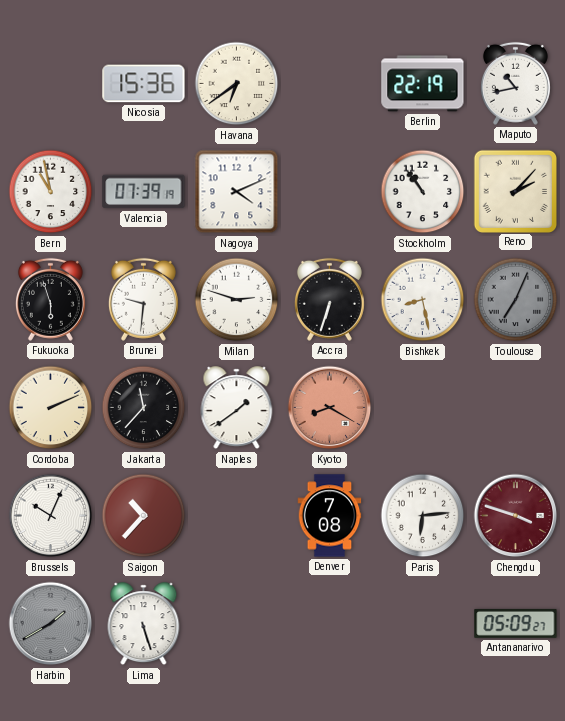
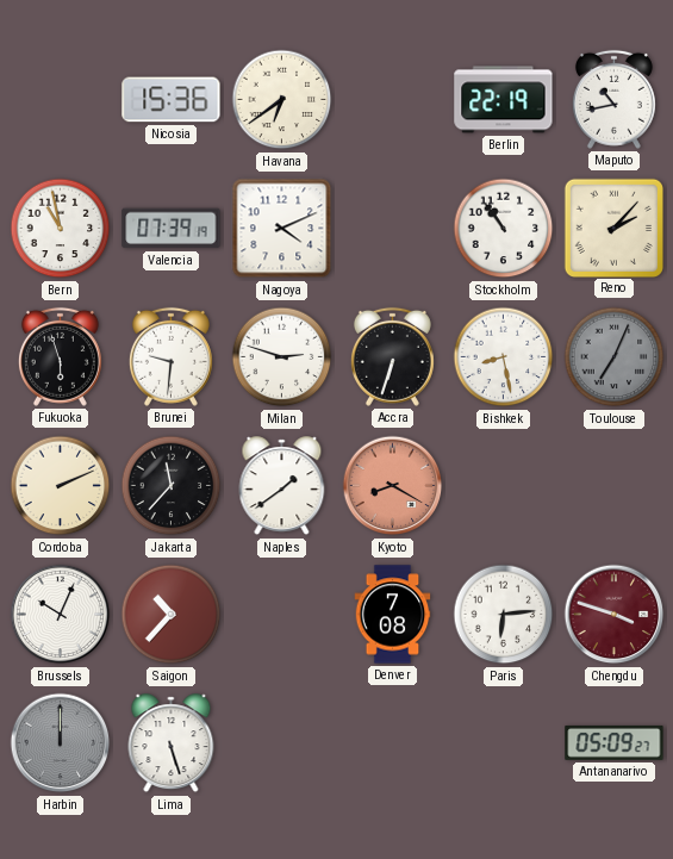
Harbin: 1:40 -> 12:00 (61, 743)
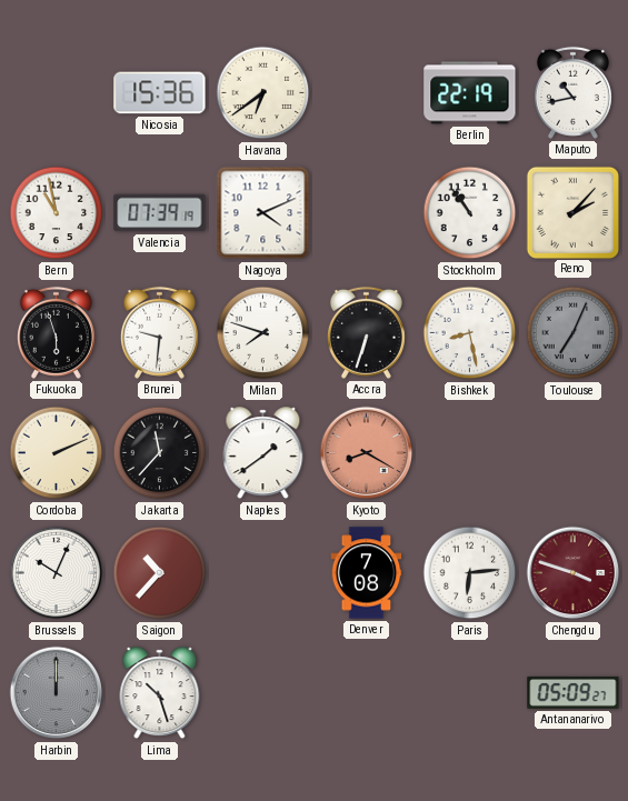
Milan: 2:48 -> 7:48 (263, 333)
Lima: 5:27 -> 10:27 (160, 693)
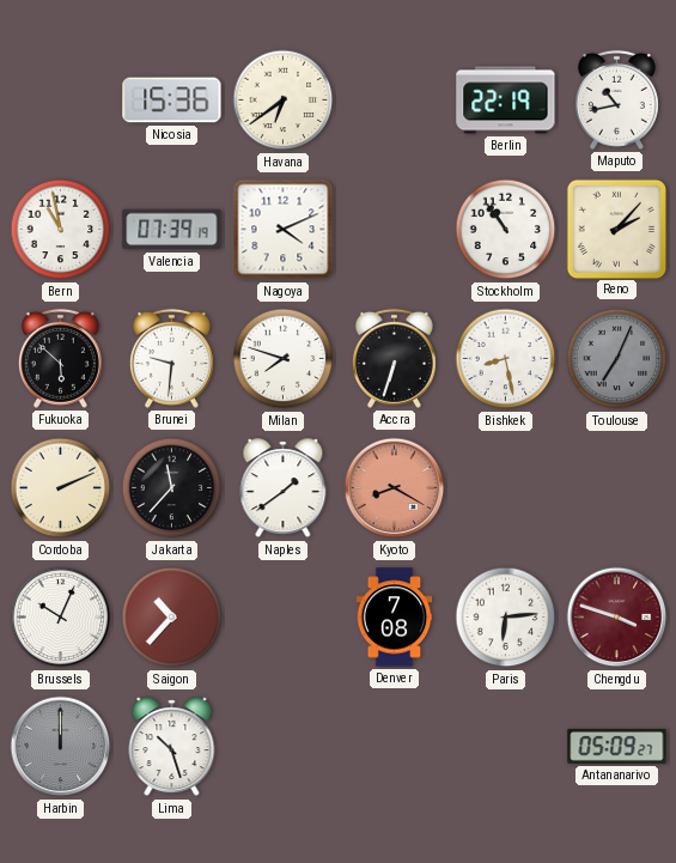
Fukuoka: 5:57 -> 5:52 (60, 358)
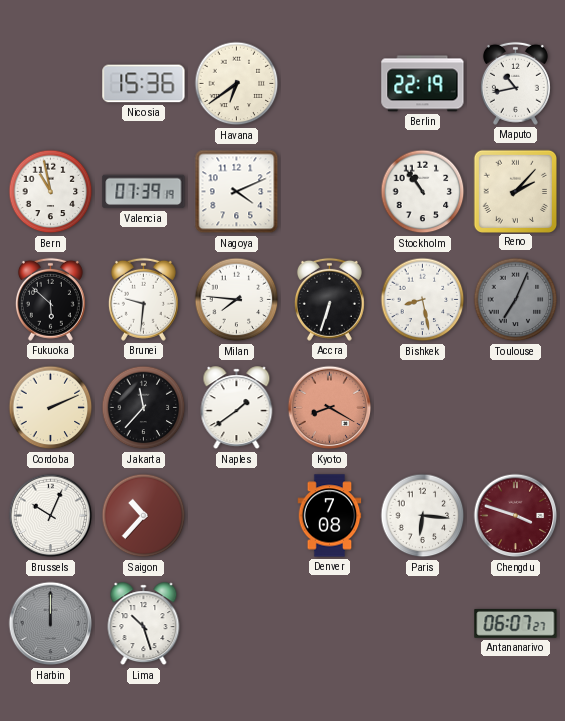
Milan: 7:48 -> 7:46 (237, 300)
Paris: 6:14 -> 6:16 (423, 516)
Antananarivo: 05:09 -> 06:07 (516, 623)
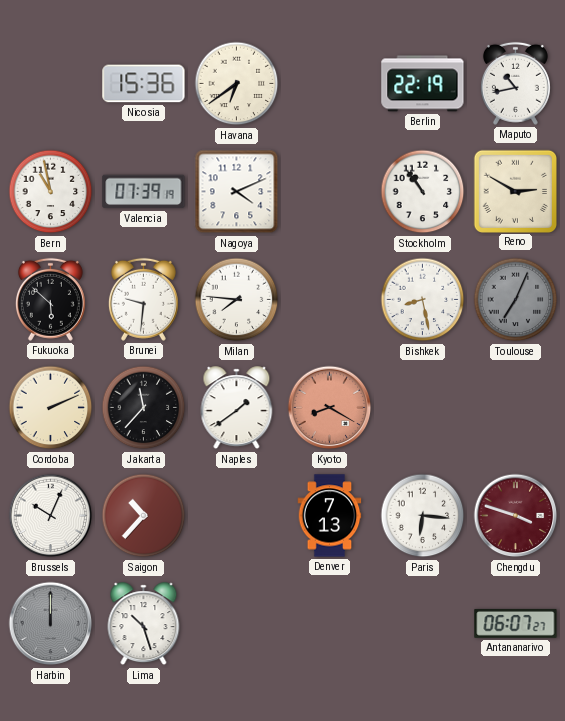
Reno: 2:07 -> 2:50 (515, 191)
Accra: 6:33 -> none (329, 299)
Denver: 7:08 -> 7:13 (330, 516)
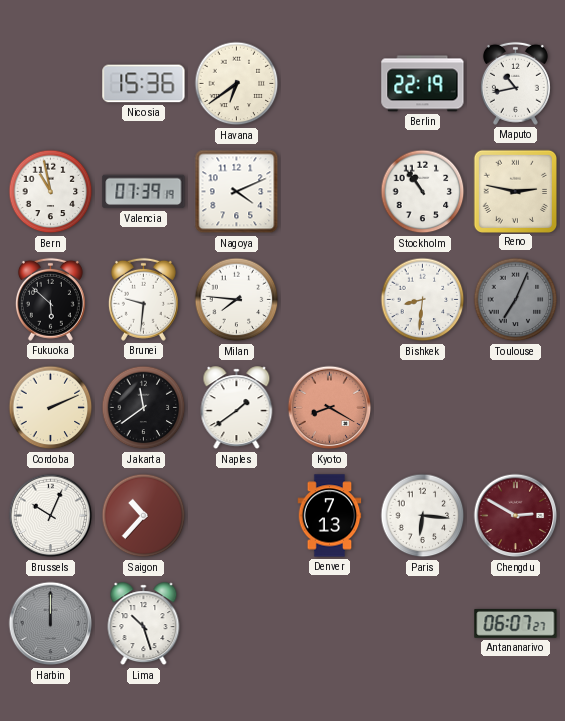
Reno: 2:50 -> 2:47 (515, 191)
Bishkek: 8:28 -> 8:31 (423, 300)
Jakarta: 11:37 -> 11:39 (144, 408)
Chengdu: 3:48 -> 2:50 (516, 516)
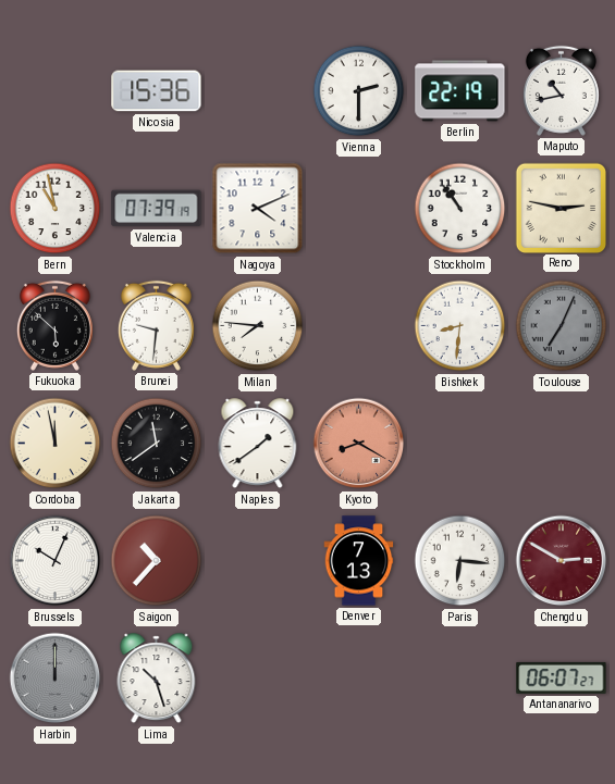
Havana: 6:39 -> none (237, 84)
Vienna: none -> 2:30 (359, 91)
Cordoba: 2:11 -> 11:58 (56, 444)
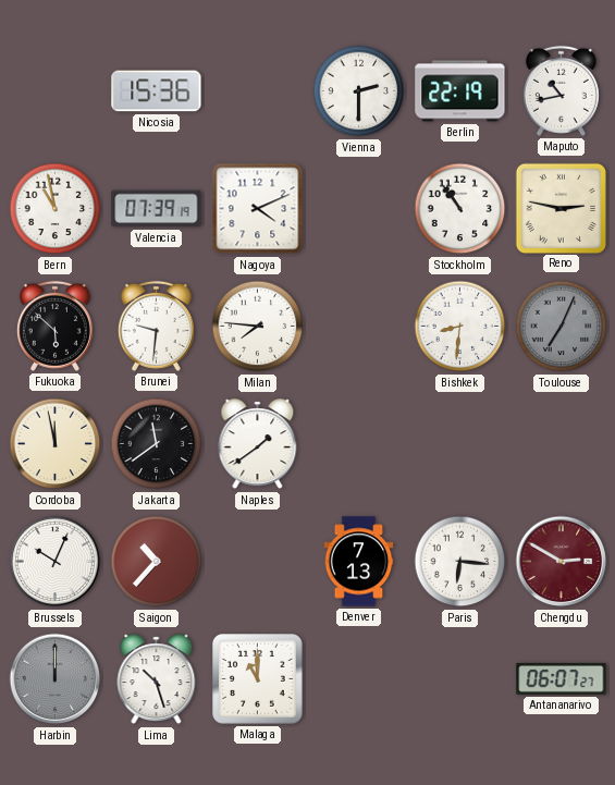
Kyoto: 8:20 -> none (359, 444)
Malaga: none -> 11:00 (258, 679)
